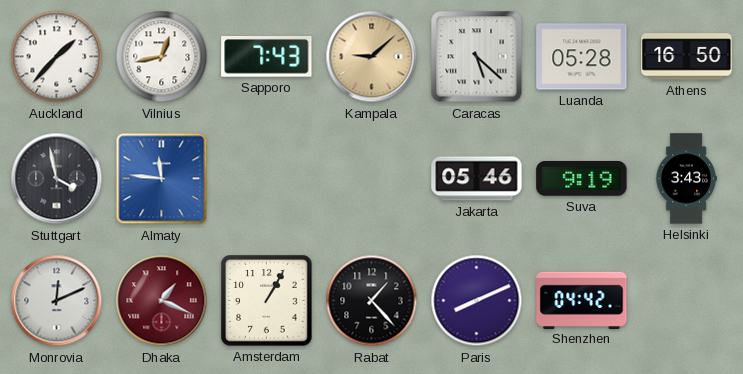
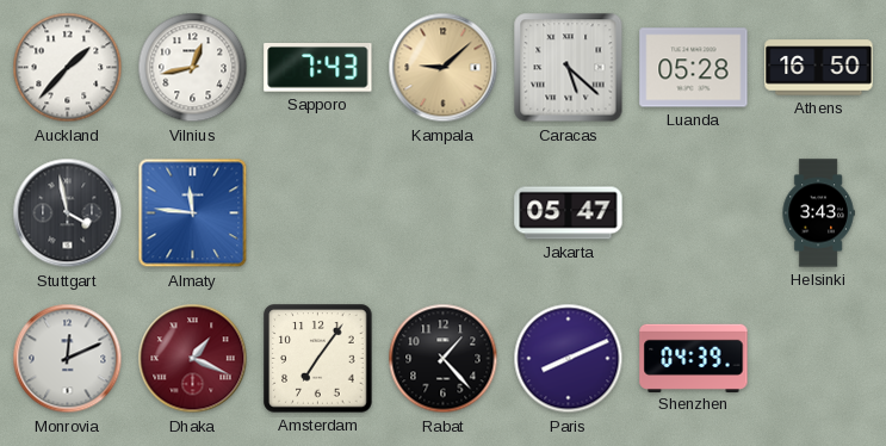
Jakarta: 05:46 -> 05:47 (569, 213)
Suva: 9:19 -> none (582, 178)
Amsterdam: 1:05 -> 7:06 (318, 359)
Shenzhen: 04:42 -> 04:39 (694, 358)
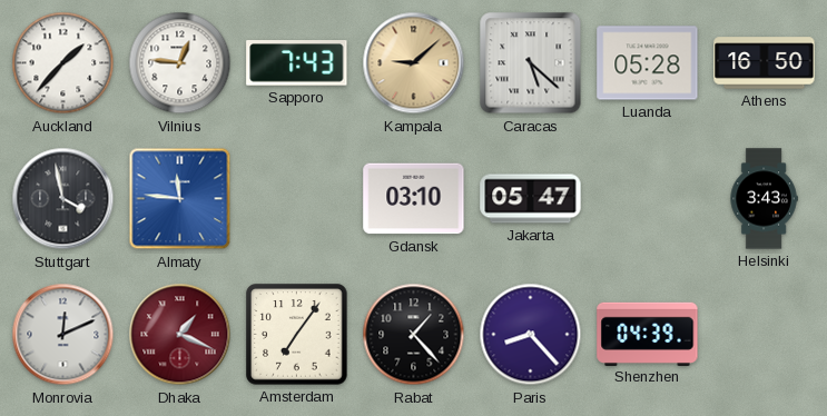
Vilnius: 12:43 -> 12:46 (180, 63)
Gdansk: none -> 03:10 (414, 199)
Paris: 8:11 -> 8:23 (531, 335)
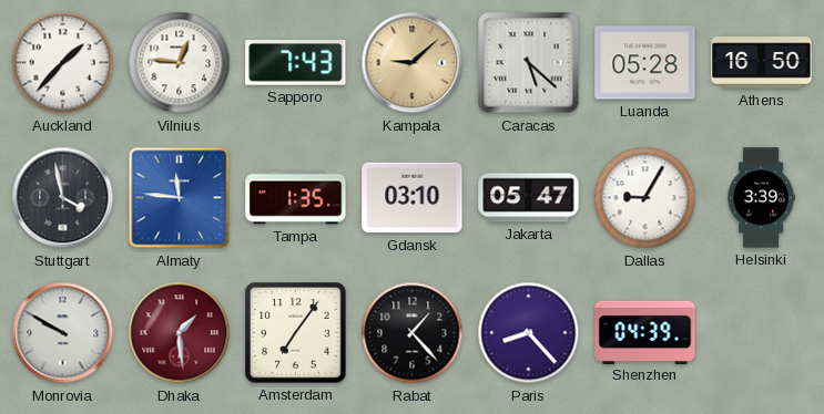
Tampa: none -> 1:35 (296, 198)
Dallas: none -> 9:05 (645, 198)
Helsinki: 3:43 -> 3:39 (761, 198)
Monrovia: 12:11 -> 9:50 (63, 333)
Dhaka: 1:19 -> 1:29 (180, 333)
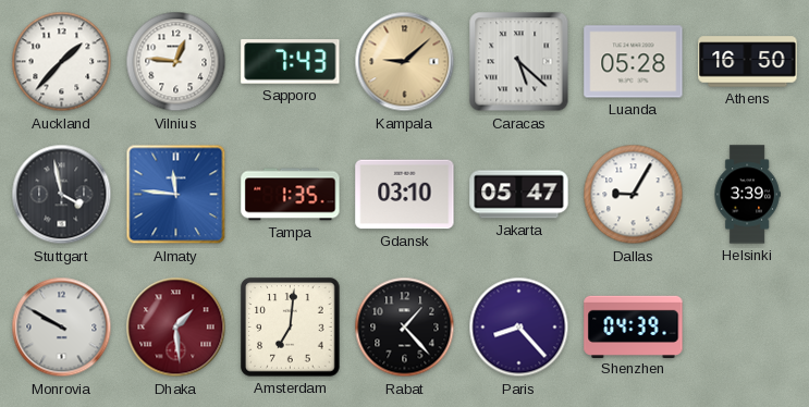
Amsterdam: 7:06 -> 7:01 (291, 328)
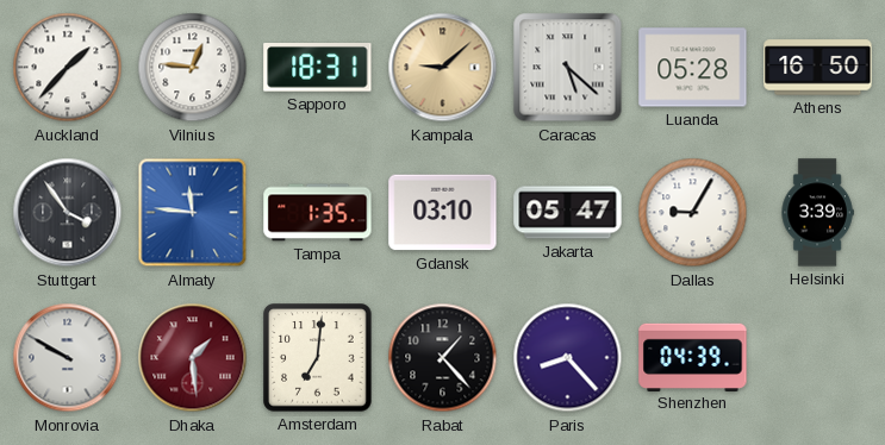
Sapporo: 7:43 -> 18:31 (318, 68)
Stuttgart: 3:58 -> 3:54 (68, 213)
